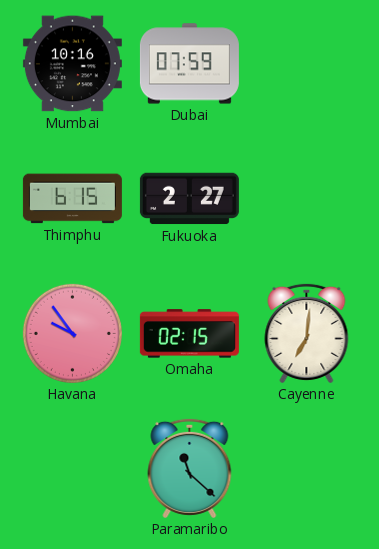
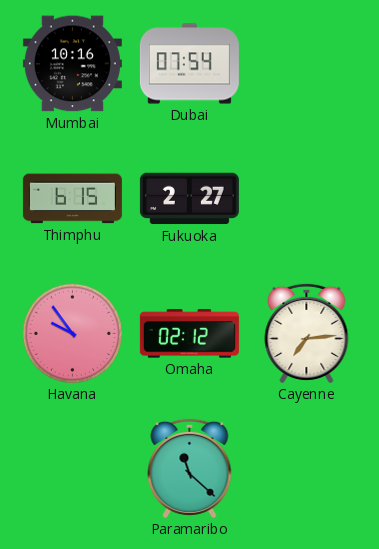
Dubai: 07:59 -> 07:54 (189, 64)
Omaha: 02:15 -> 02:12 (189, 334)
Cayenne: 7:01 -> 7:14 (307, 333)
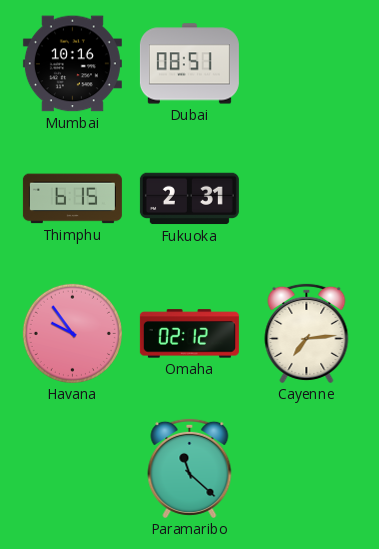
Dubai: 07:54 -> 08:51 (189, 64)
Fukuoka: 2:27 -> 2:31 (189, 199)
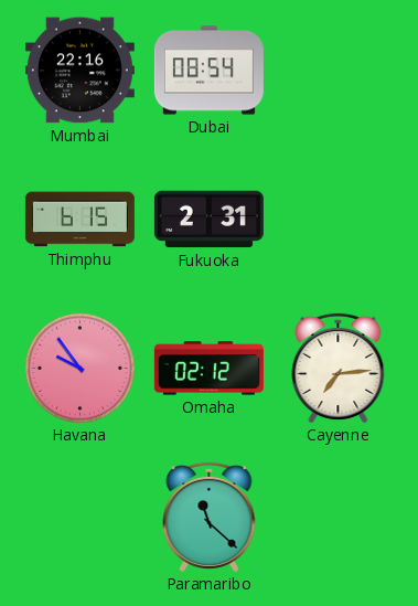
Mumbai: 10:16 -> 22:16 (79, 71)
Dubai: 08:51 -> 08:54 (208, 71)
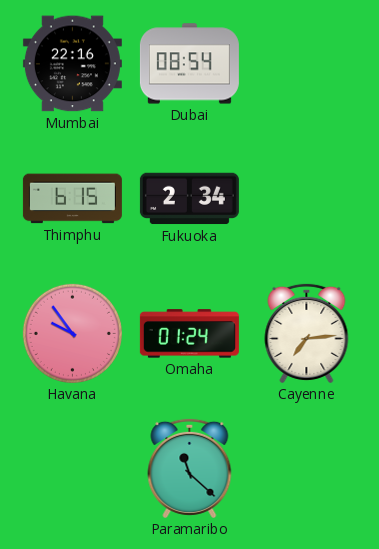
Fukuoka: 2:31 -> 2:34 (189, 199)
Omaha: 02:12 -> 01:24 (189, 334)
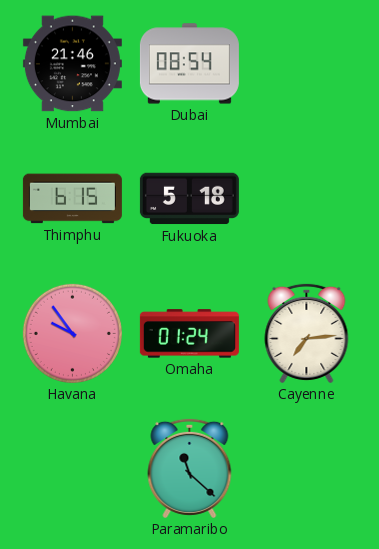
Mumbai: 22:16 -> 21:46 (72, 64)
Fukuoka: 2:34 -> 5:18 (189, 199)
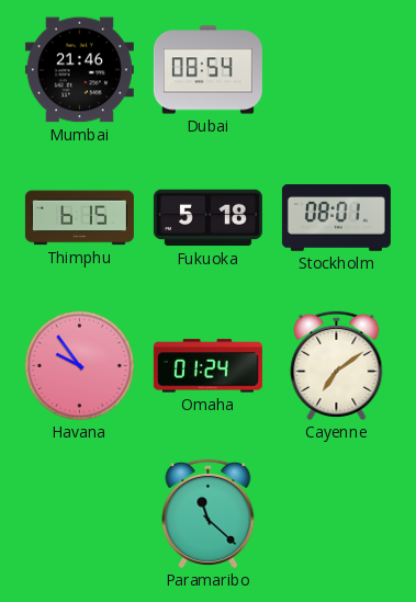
Stockholm: none -> 08:01 (336, 218)
Cayenne: 7:14 -> 7:09 (337, 365)
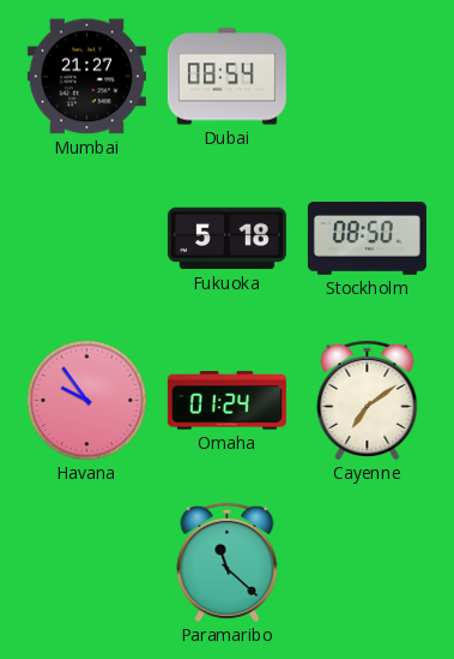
Mumbai: 21:46 -> 21:27 (86, 77)
Thimphu: 6:15 -> none (79, 218)
Stockholm: 08:01 -> 08:50 (367, 239)
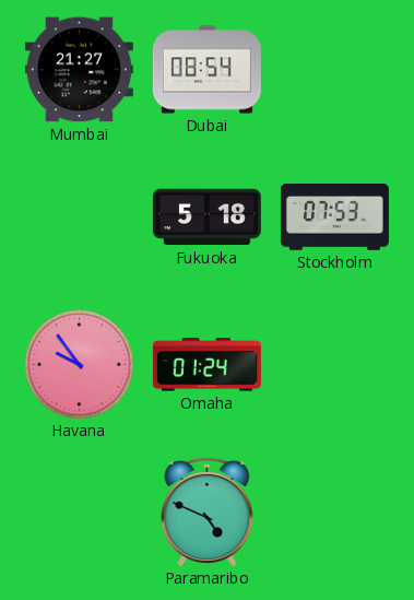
Stockholm: 08:50 -> 07:53 (334, 217)
Cayenne: 7:09 -> none (368, 400)
Paramaribo: 11:22 -> 4:49 (208, 511)
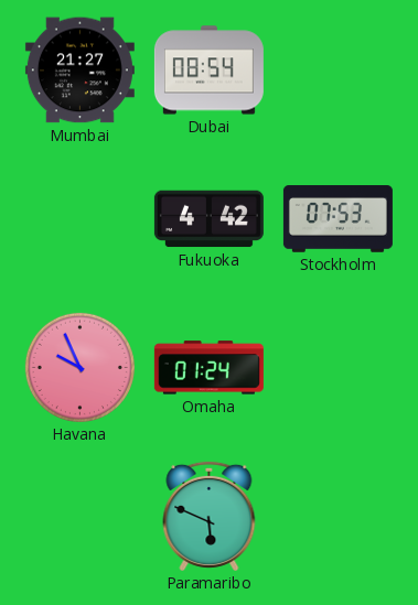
Fukuoka: 5:18 -> 4:42 (208, 219)
Havana: 9:54 -> 9:56 (79, 367)
Paramaribo: 4:49 -> 5:49 (210, 516)
